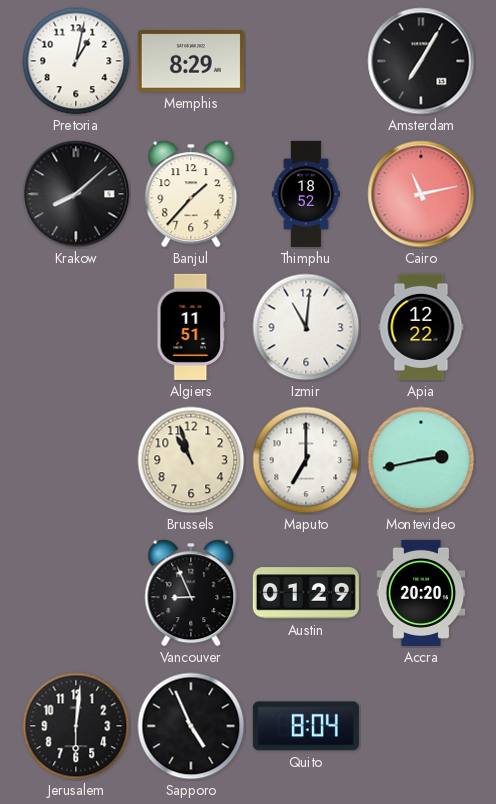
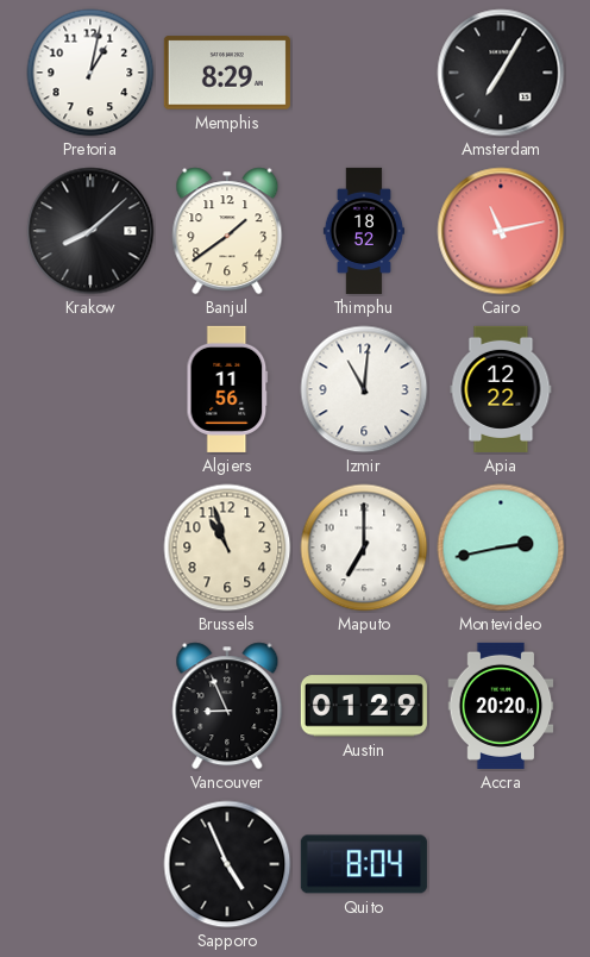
Banjul: 1:37 -> 1:39 (227, 231)
Algiers: 11:51 -> 11:56 (227, 389)
Jerusalem: 6:01 -> none (76, 726)
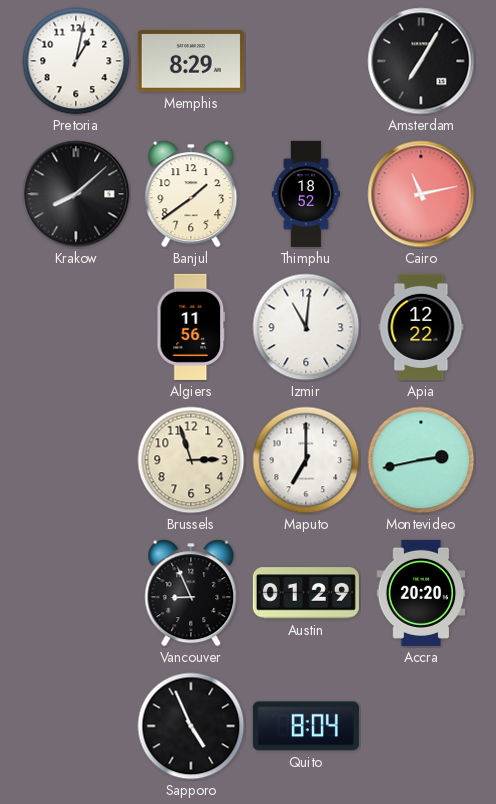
Brussels: 10:57 -> 2:57 (191, 460)
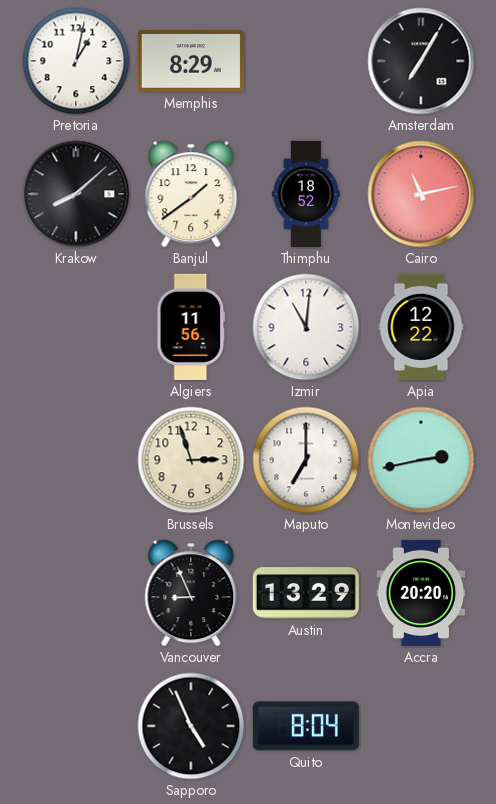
Austin: 01:29 -> 13:29 (306, 593)
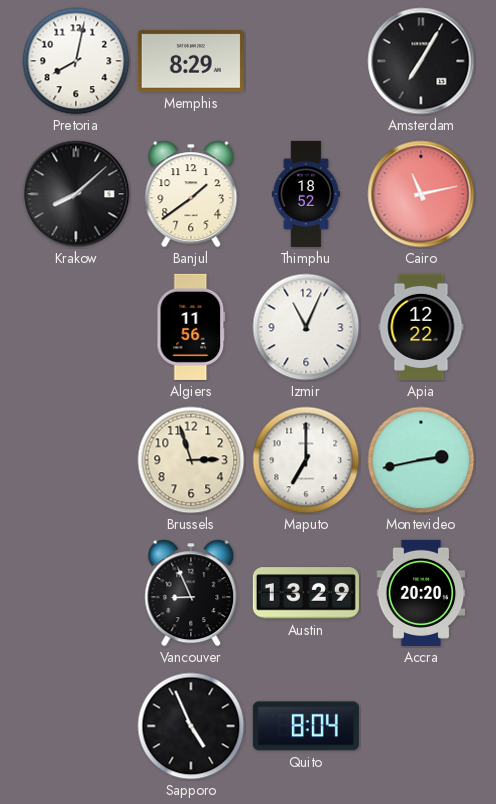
Pretoria: 1:02 -> 8:02 (76, 61)
Izmir: 11:01 -> 11:04 (306, 327)
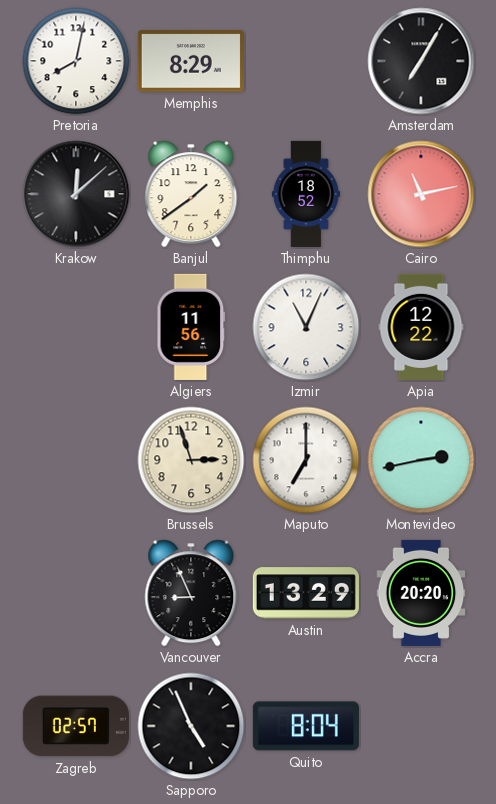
Krakow: 8:08 -> 12:08 (76, 194)
Zagreb: none -> 02:57 (76, 726)
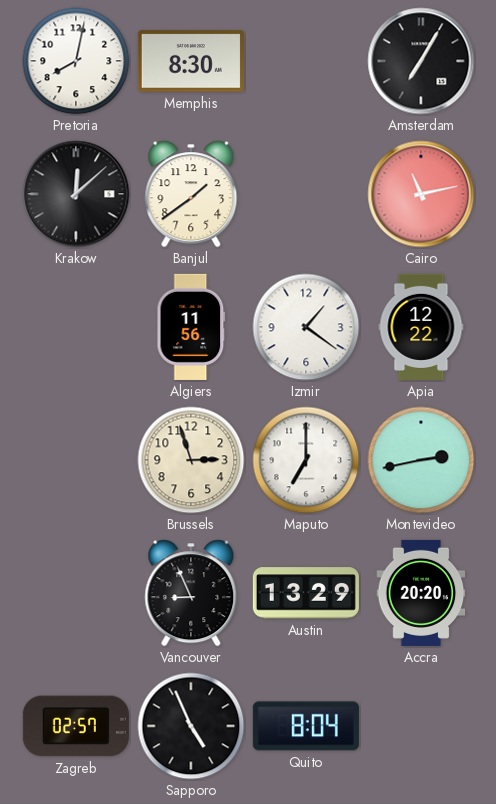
Memphis: 8:29 -> 8:30 (191, 61)
Thimphu: 18:52 -> none (306, 194)
Izmir: 11:04 -> 1:21 (306, 327)
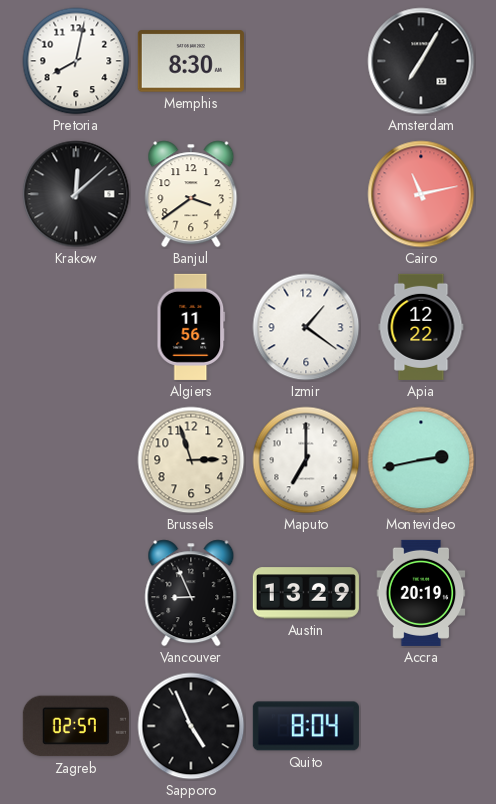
Banjul: 1:39 -> 3:39 (191, 194)
Accra: 20:20 -> 20:19 (421, 593)
